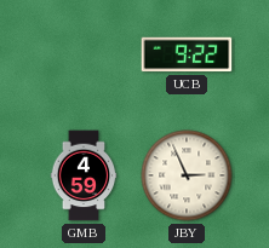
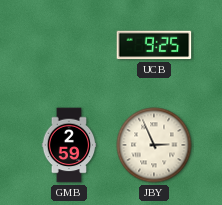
UCB: 9:22 -> 9:25 (154, 45)
GMB: 4:59 -> 2:59 (69, 145)
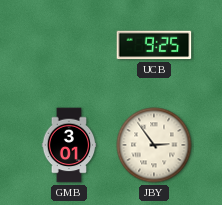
GMB: 2:59 -> 3:01 (69, 145)
JBY: 2:56 -> 2:54 (154, 145)
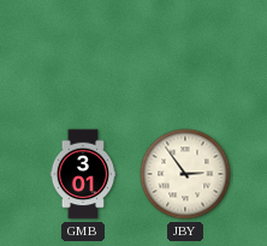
UCB: 9:25 -> none (154, 45)
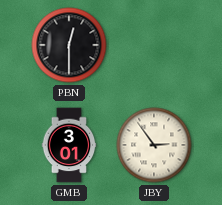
PBN: none -> 12:30 (69, 45)
